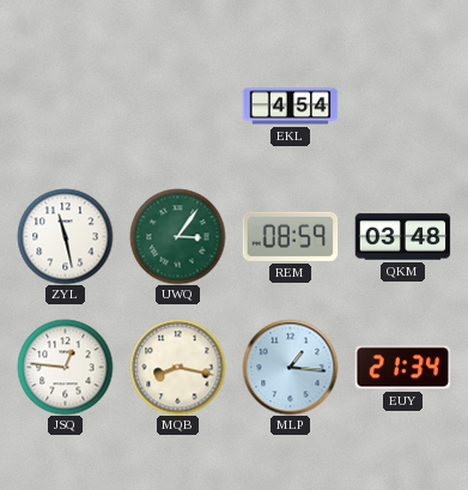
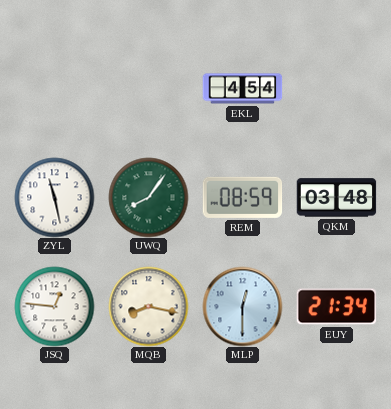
UWQ: 3:06 -> 8:06 (148, 197)
MLP: 1:16 -> 12:30 (242, 306)
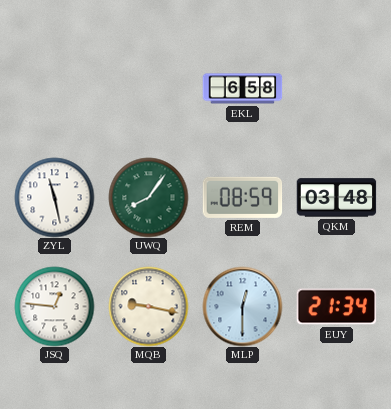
EKL: 4:54 -> 6:58 (242, 89)
MQB: 8:17 -> 9:17 (148, 306)
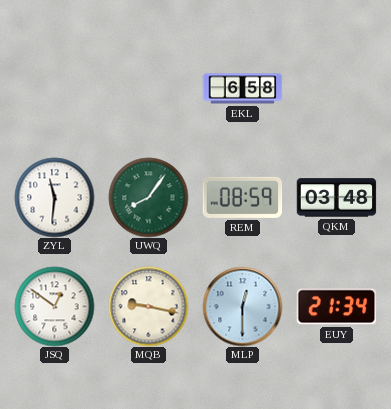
ZYL: 11:28 -> 11:31 (54, 197)
JSQ: 12:46 -> 12:51 (54, 306)
